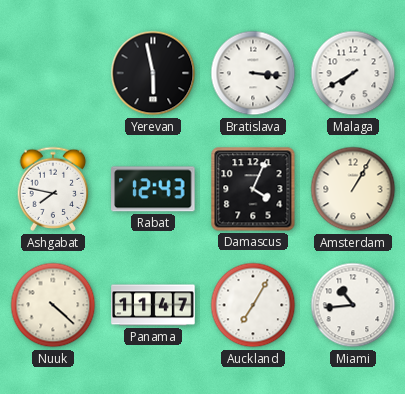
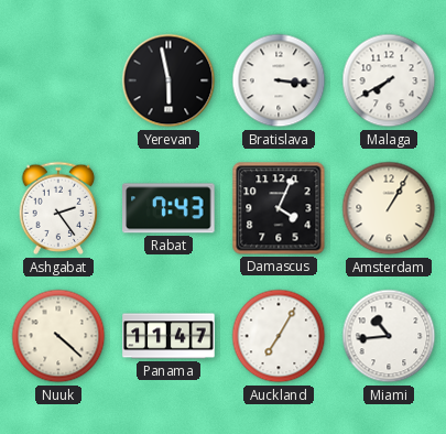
Ashgabat: 7:47 -> 2:24 (58, 208)
Rabat: 12:43 -> 7:43 (168, 208)
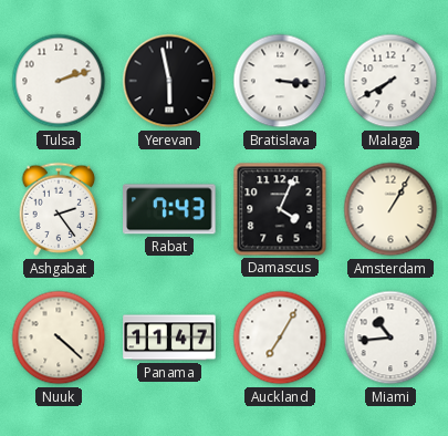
Tulsa: none -> 2:12 (59, 81)
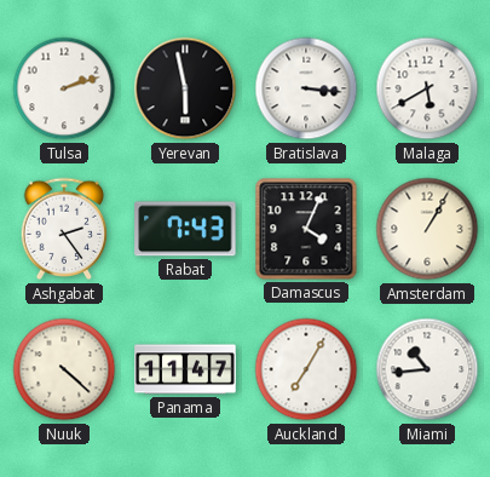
Malaga: 7:40 -> 5:40 (427, 88)
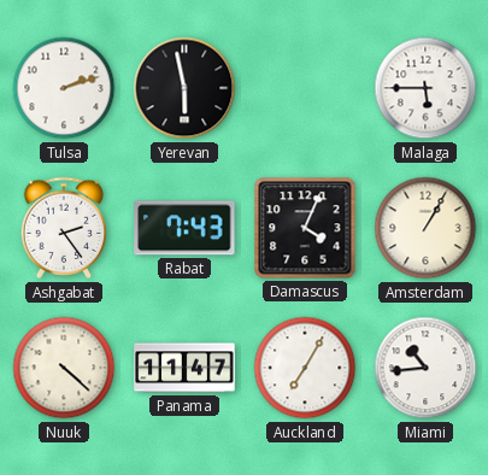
Bratislava: 3:16 -> none (306, 88)
Malaga: 5:40 -> 5:45 (425, 88)
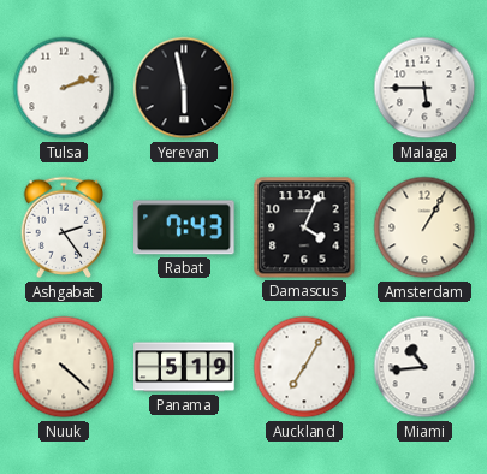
Panama: 11:47 -> 5:19 (184, 367)
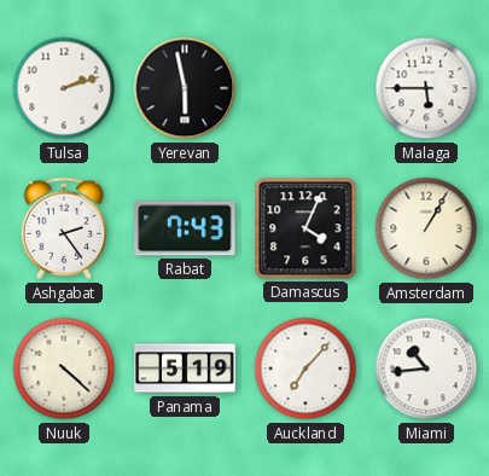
Auckland: 7:05 -> 7:07 (305, 368)
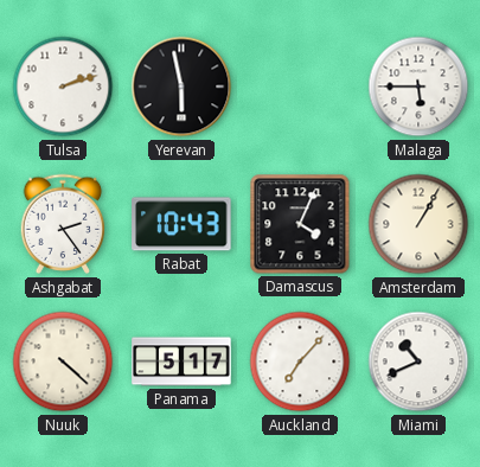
Rabat: 7:43 -> 10:43 (181, 224)
Panama: 5:19 -> 5:17 (181, 362)
Miami: 10:44 -> 10:41 (418, 362)
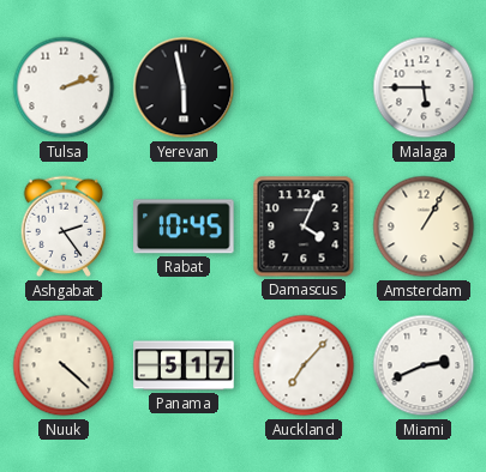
Rabat: 10:43 -> 10:45 (184, 226)
Miami: 10:41 -> 2:41 (424, 365)
